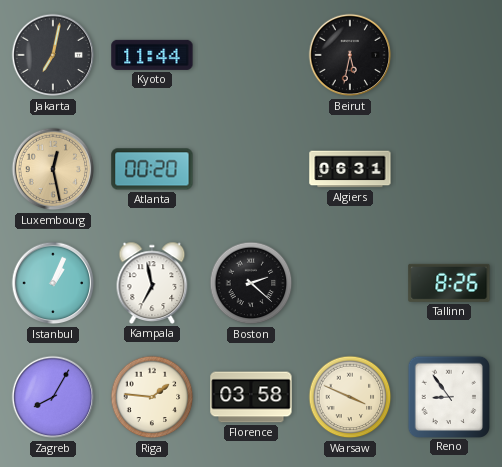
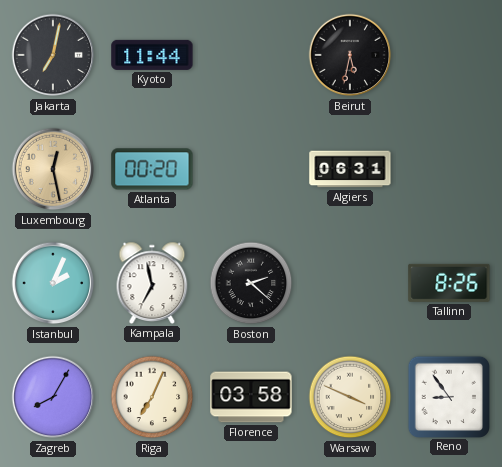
Istanbul: 1:04 -> 2:04 (53, 283)
Riga: 1:46 -> 7:04 (152, 397)
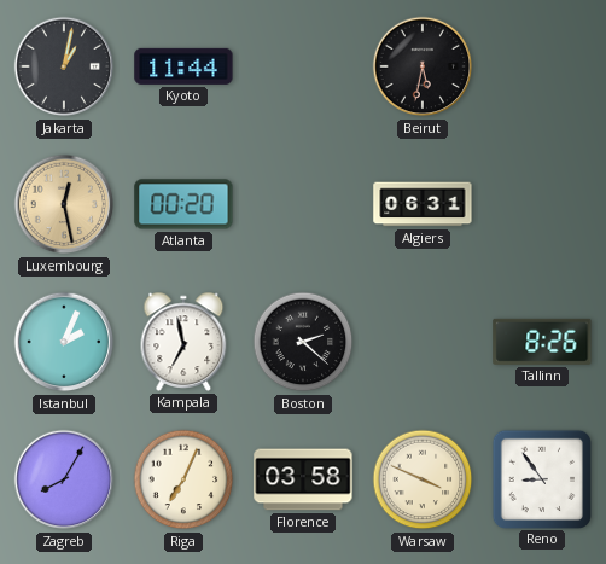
Jakarta: 7:02 -> 1:02 (64, 66)
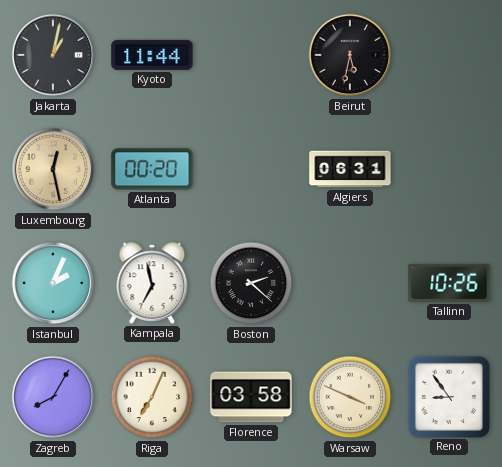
Tallinn: 8:26 -> 10:26 (449, 283)
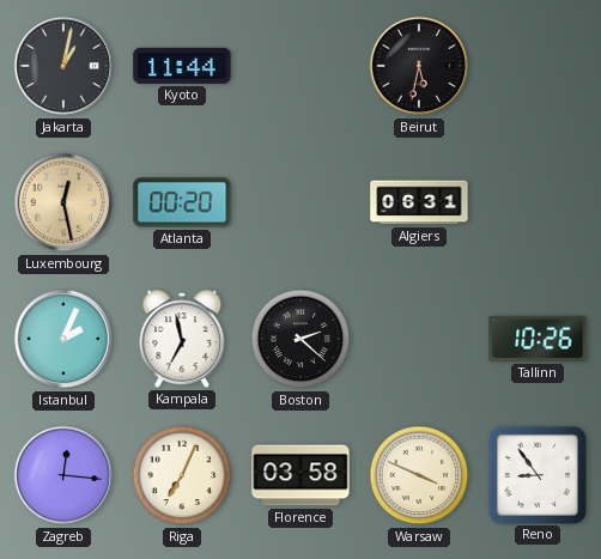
Zagreb: 8:05 -> 12:16 (63, 475)
